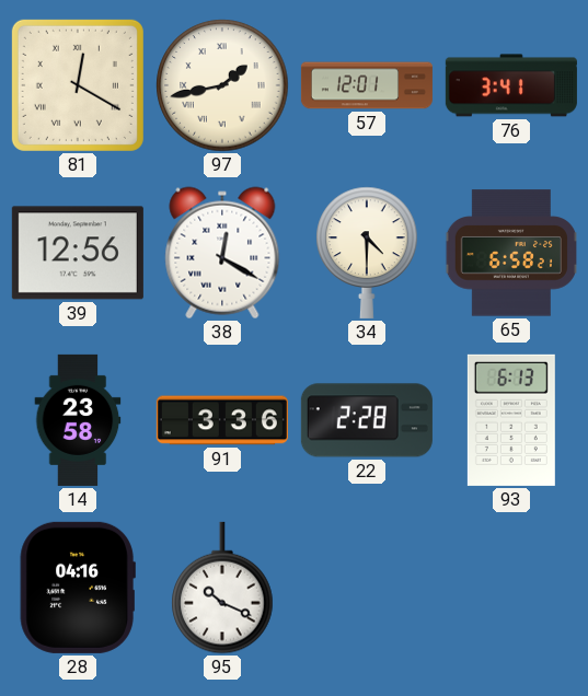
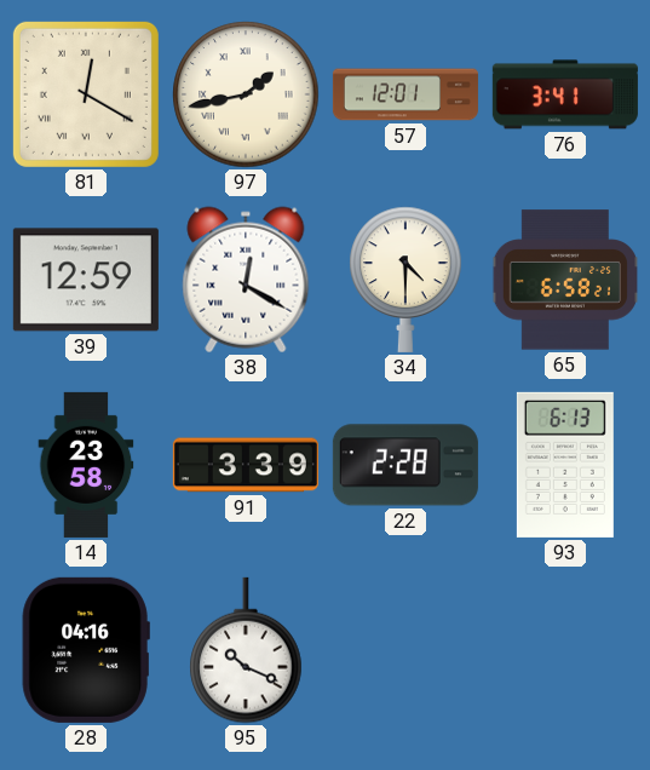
39: 12:56 -> 12:59 (86, 280)
91: 3:36 -> 3:39 (246, 465)
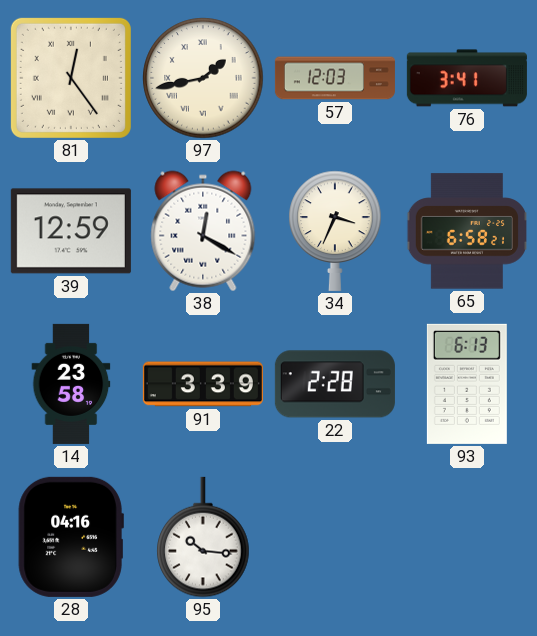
81: 12:20 -> 12:24 (71, 78)
57: 12:01 -> 12:03 (335, 78)
34: 4:30 -> 3:34 (335, 231)
95: 10:19 -> 10:16 (203, 537)
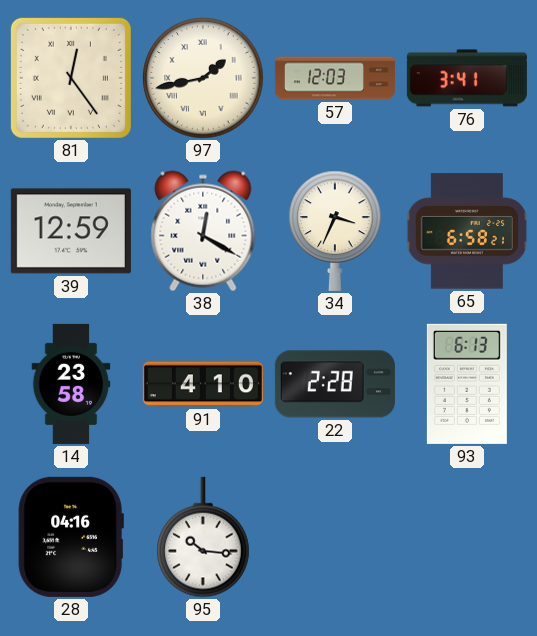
91: 3:39 -> 4:10 (203, 384)
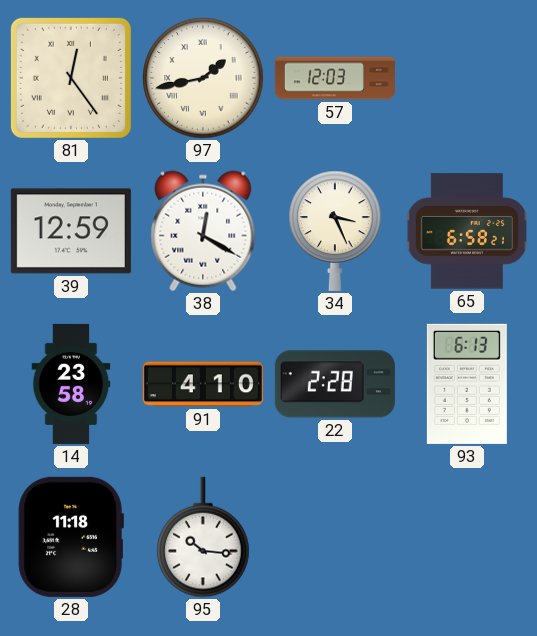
76: 3:41 -> none (467, 78)
34: 3:34 -> 3:26 (335, 231)
28: 04:16 -> 11:18 (71, 537)
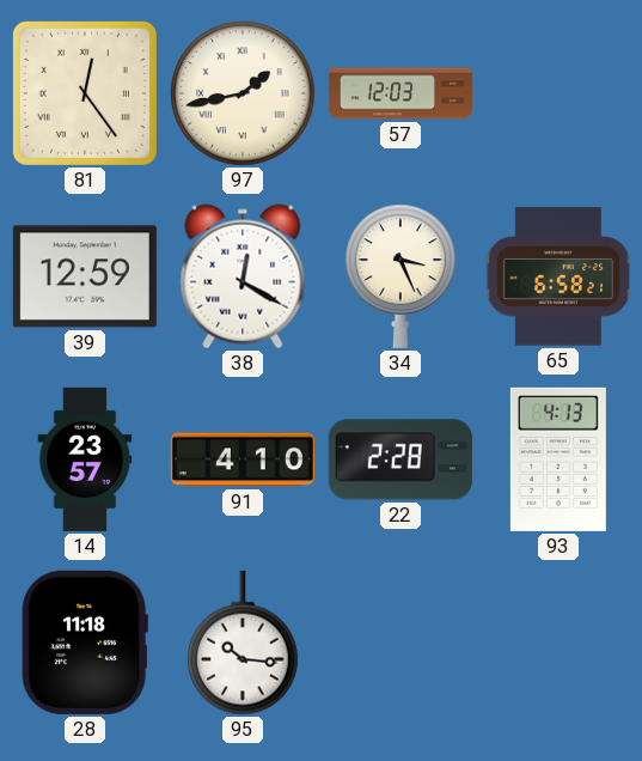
14: 23:58 -> 23:57 (85, 459)
93: 6:13 -> 4:13 (558, 459)
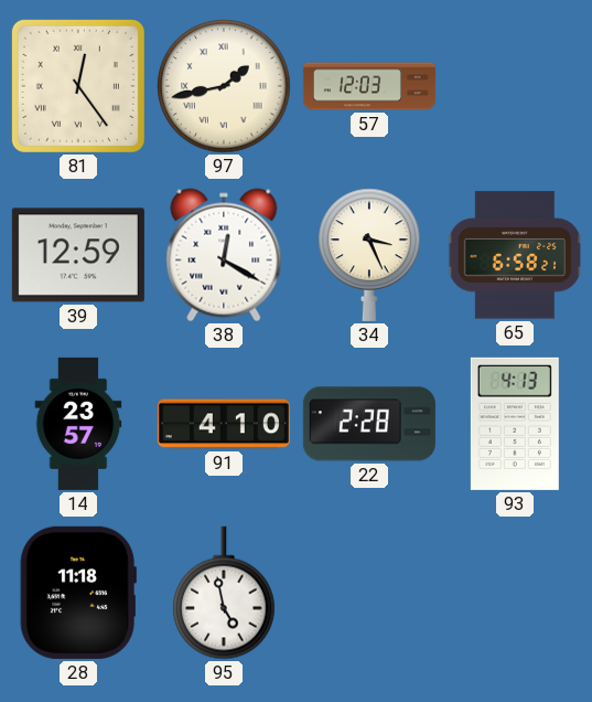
95: 10:16 -> 4:58 (224, 593)
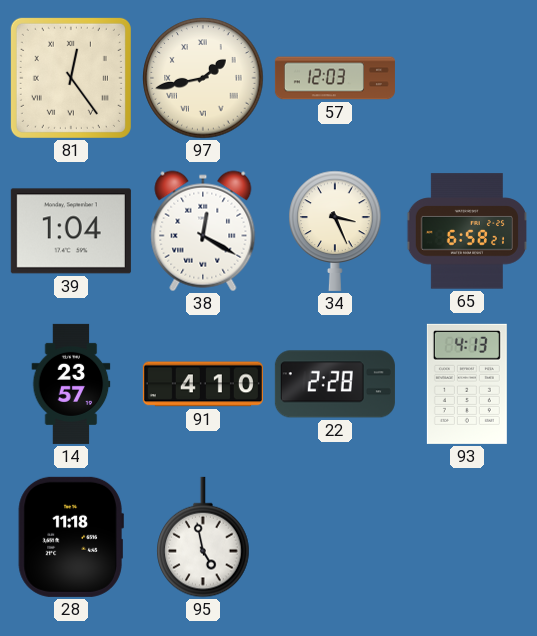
39: 12:59 -> 1:04 (71, 231)
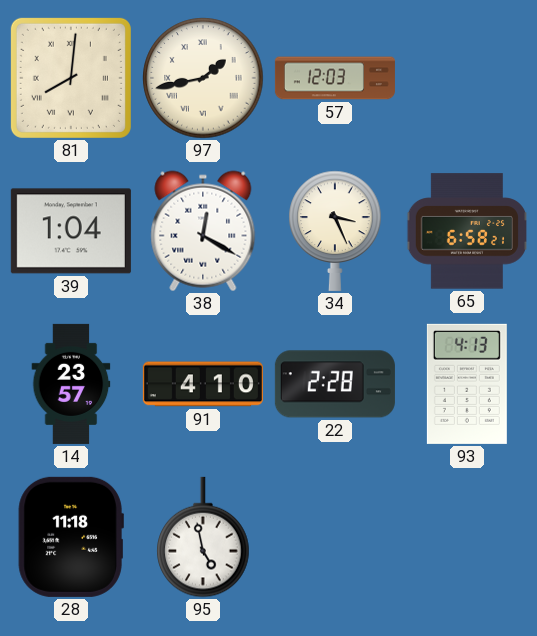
81: 12:24 -> 8:01 (71, 78)
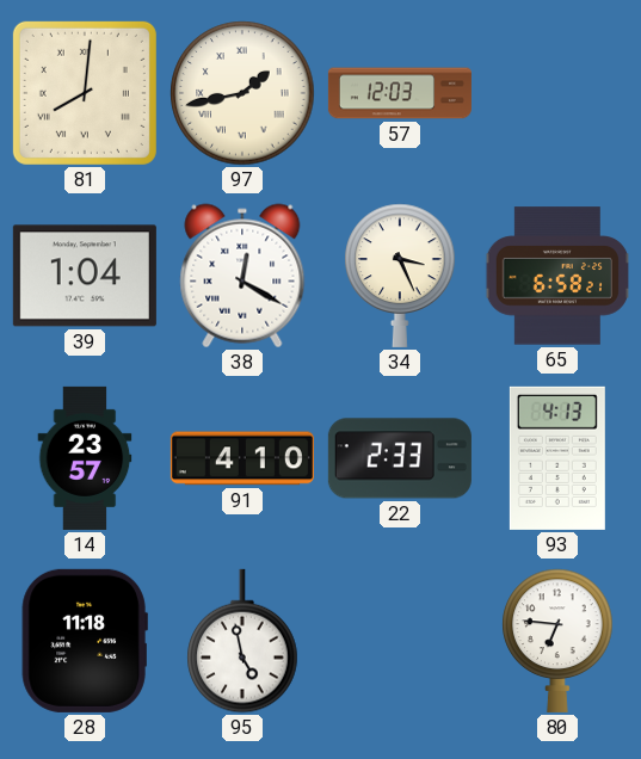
22: 2:28 -> 2:33 (400, 458)
80: none -> 6:46 (557, 641)
